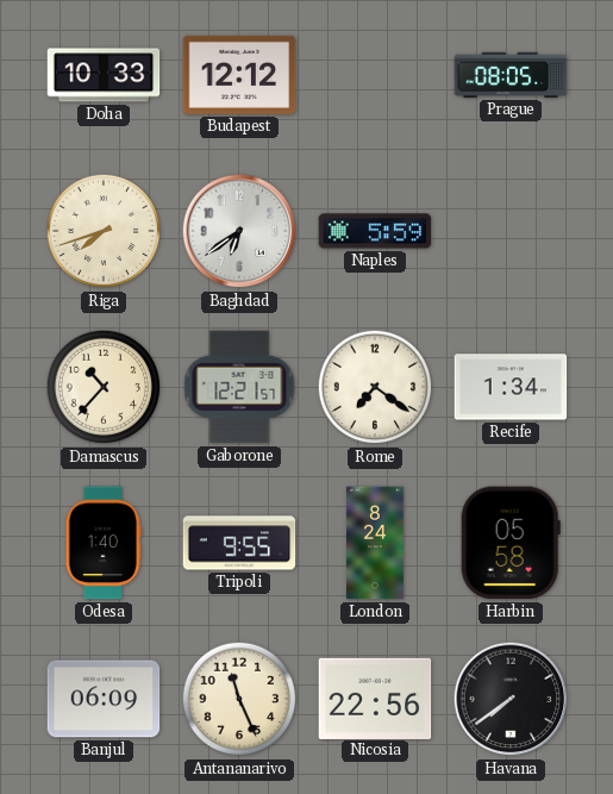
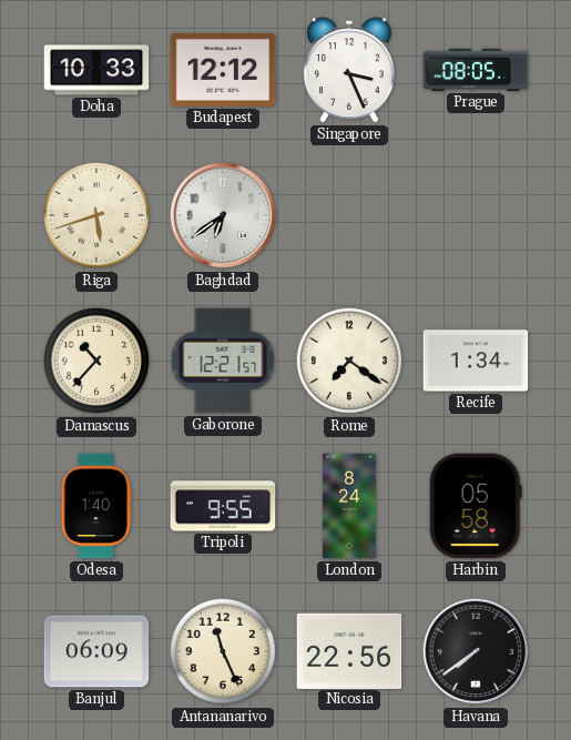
Singapore: none -> 3:26 (350, 70)
Riga: 7:42 -> 5:42 (96, 215)
Naples: 5:59 -> none (375, 231)
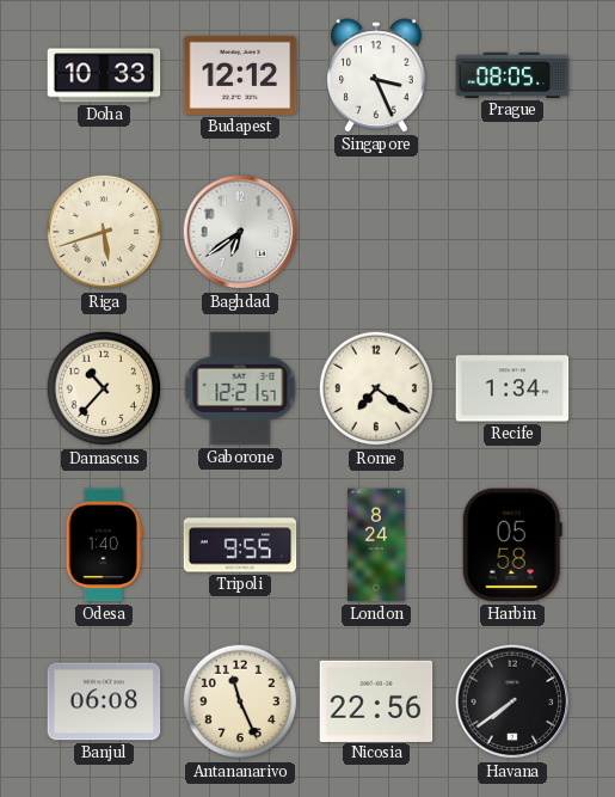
Banjul: 06:09 -> 06:08 (104, 701)
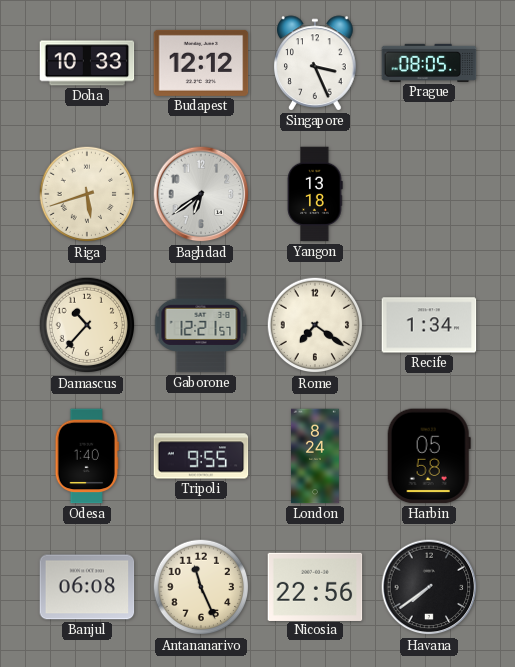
Yangon: none -> 13:18 (315, 194)
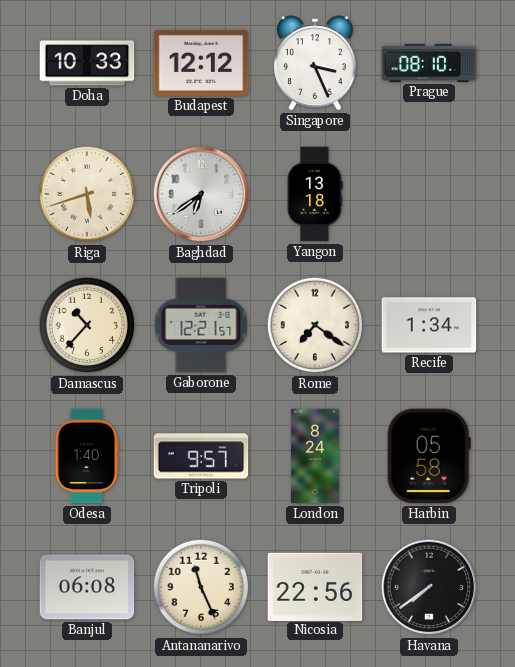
Prague: 08:05 -> 08:10 (429, 63)
Tripoli: 9:55 -> 9:57 (201, 456)
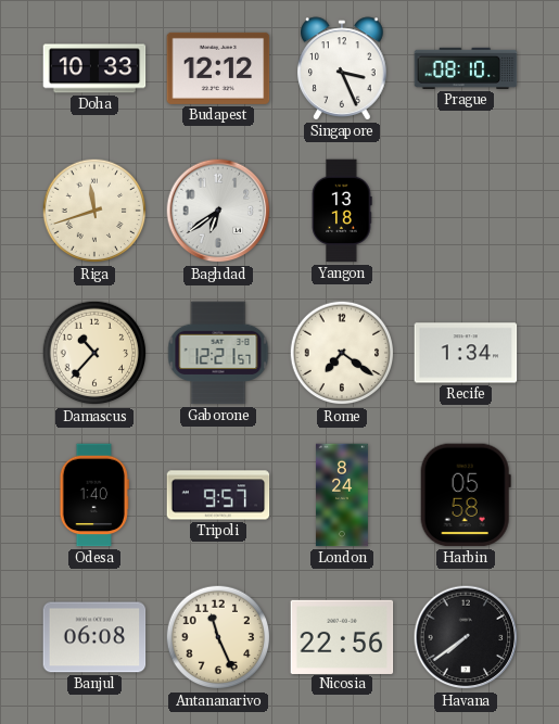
Riga: 5:42 -> 11:42 (94, 211)
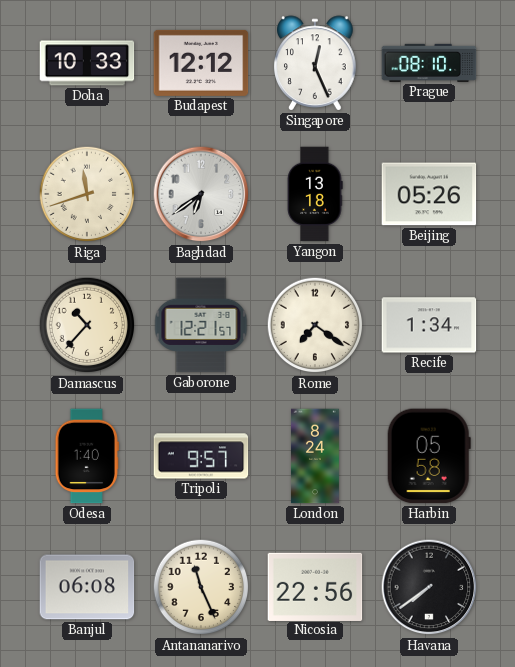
Singapore: 3:26 -> 12:26 (316, 63)
Beijing: none -> 05:26 (429, 194)
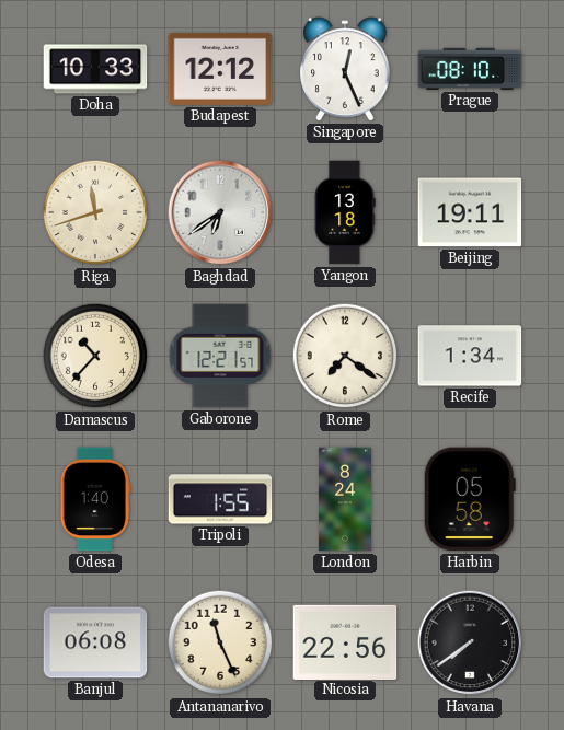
Beijing: 05:26 -> 19:11 (470, 212)
Tripoli: 9:57 -> 1:55 (220, 499)
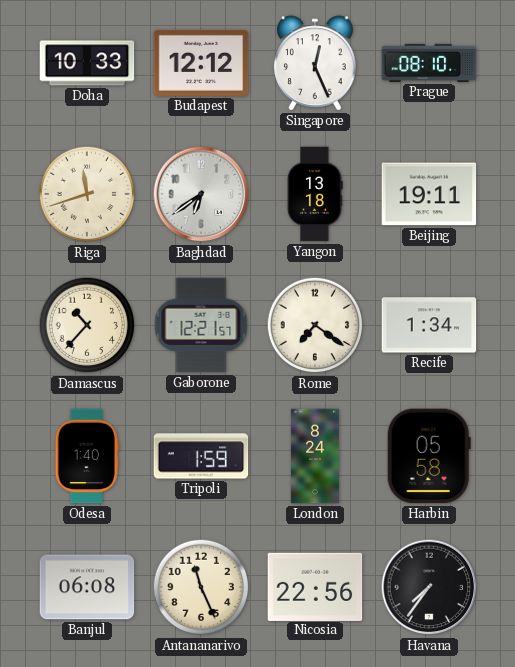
Tripoli: 1:55 -> 1:59 (201, 456)
Havana: 7:39 -> 7:36 (429, 587)
